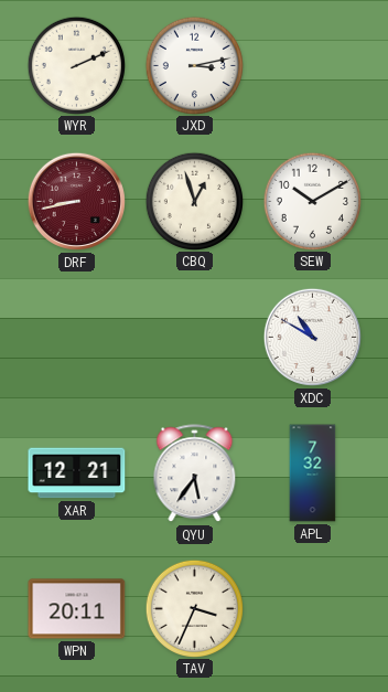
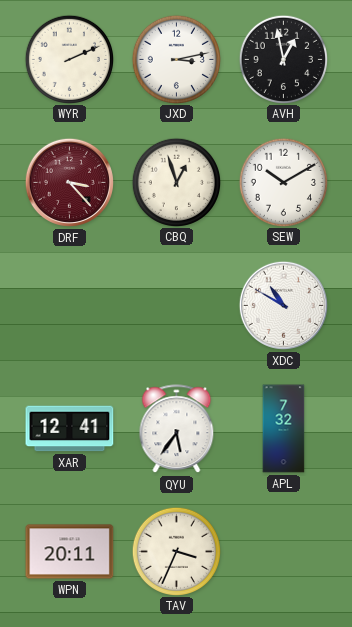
AVH: none -> 12:58 (283, 59)
DRF: 8:43 -> 3:23 (69, 182)
XAR: 12:21 -> 12:41 (70, 429)
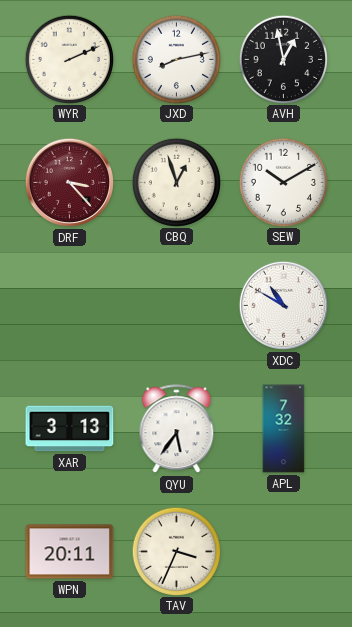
JXD: 3:13 -> 8:13 (176, 59)
XAR: 12:41 -> 3:13 (70, 429)
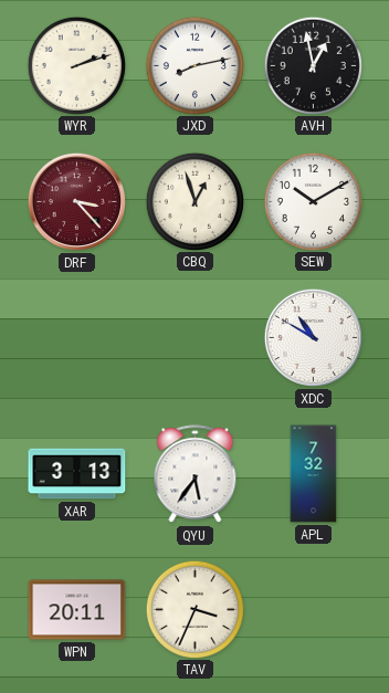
WYR: 2:11 -> 2:12 (76, 65)
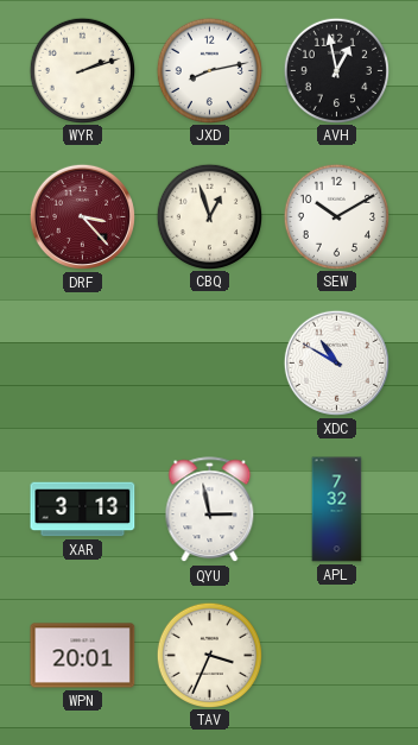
QYU: 5:36 -> 2:58 (210, 510)
WPN: 20:11 -> 20:01 (83, 656)
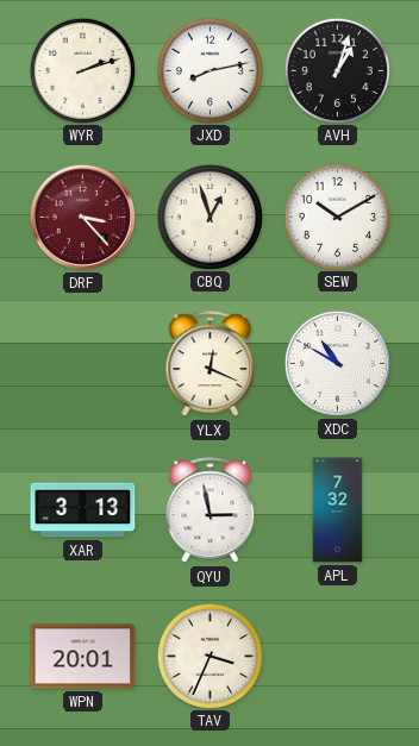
AVH: 12:58 -> 1:03 (337, 70)
YLX: none -> 12:19 (211, 364)
